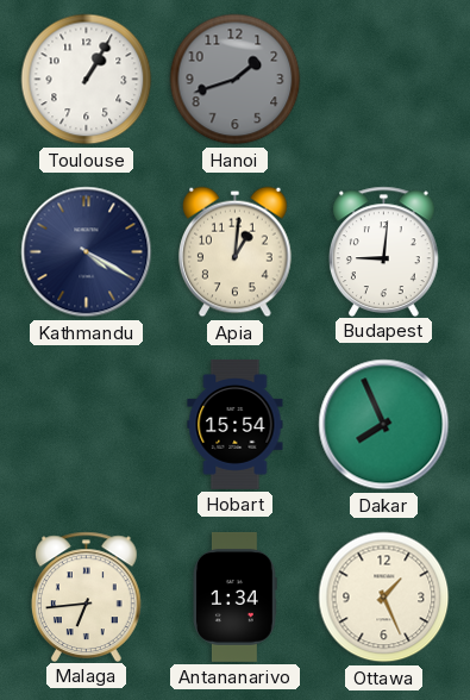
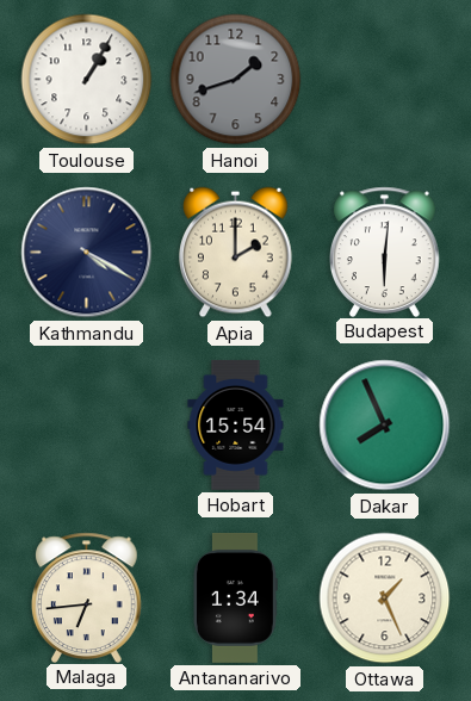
Apia: 1:01 -> 2:00 (236, 253)
Budapest: 9:01 -> 6:01 (385, 252)
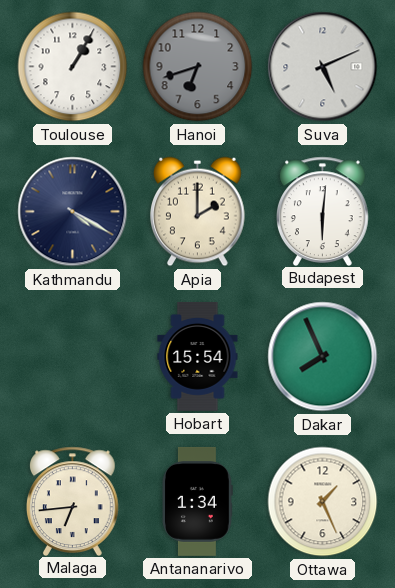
Hanoi: 1:42 -> 6:42 (198, 67)
Suva: none -> 5:11 (323, 67)
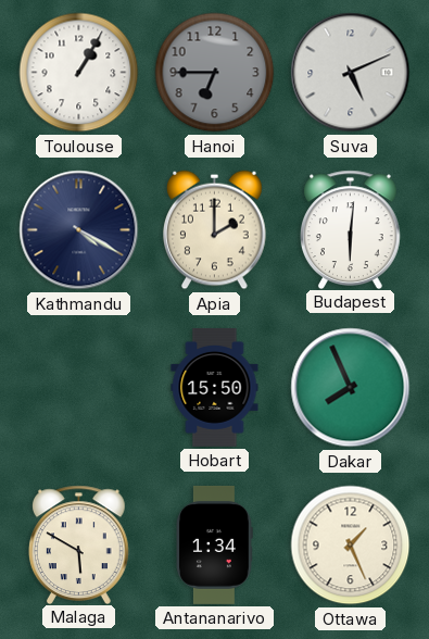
Hanoi: 6:42 -> 6:45 (215, 73)
Hobart: 15:54 -> 15:50 (215, 387)
Malaga: 6:44 -> 5:50 (79, 544)
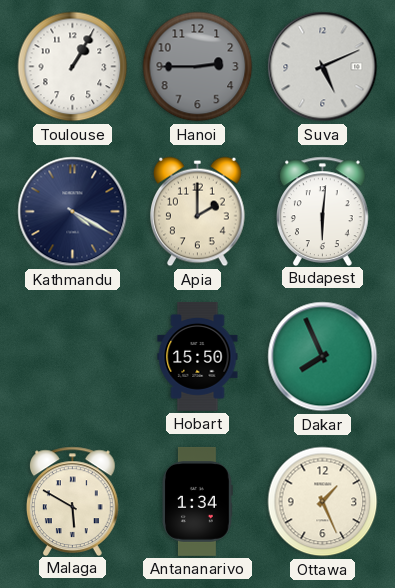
Hanoi: 6:45 -> 2:45 (198, 67)
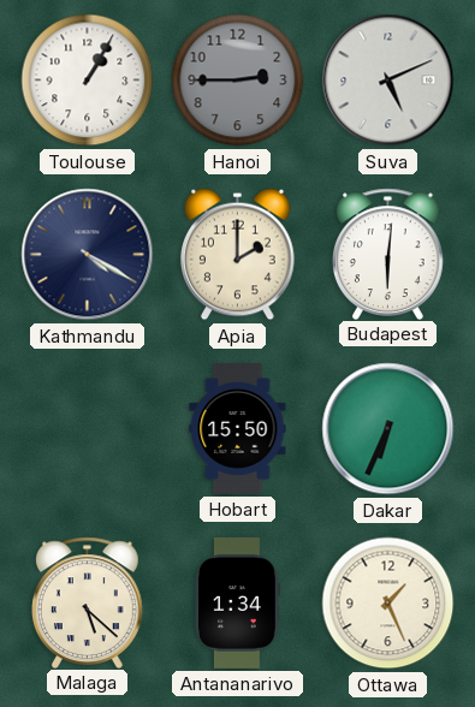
Dakar: 7:56 -> 6:34 (388, 429)
Malaga: 5:50 -> 5:22 (88, 602)
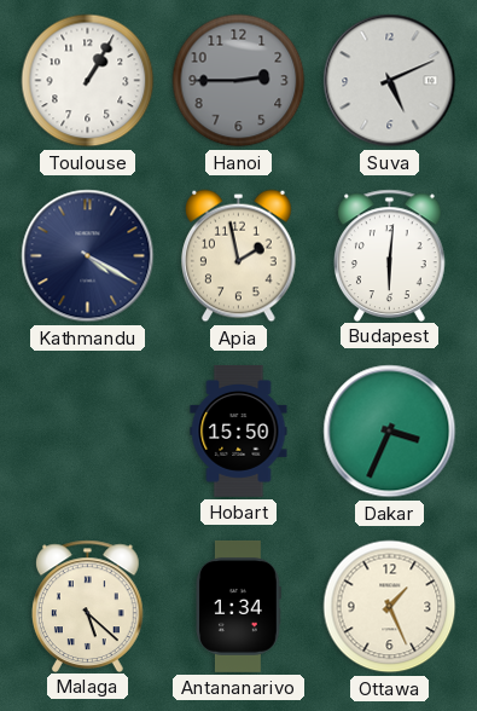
Apia: 2:00 -> 1:58 (239, 256)
Dakar: 6:34 -> 3:34 (390, 432)
